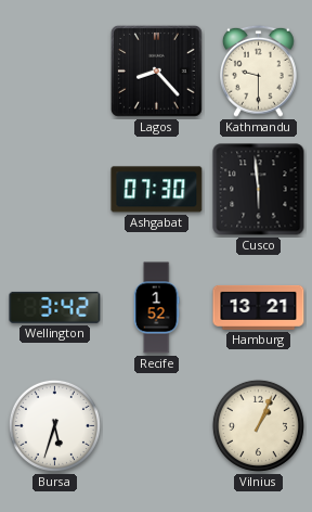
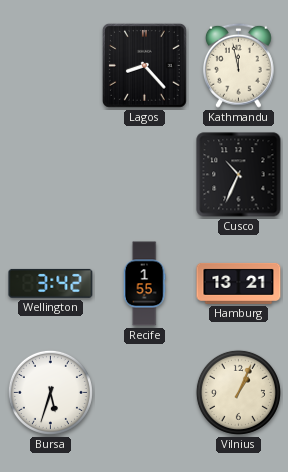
Kathmandu: 9:30 -> 11:58 (238, 65)
Ashgabat: 07:30 -> none (157, 190)
Cusco: 5:59 -> 10:34 (239, 175)
Recife: 1:52 -> 1:55 (144, 284)
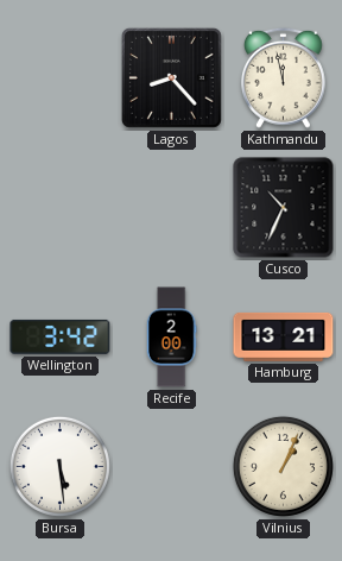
Recife: 1:55 -> 2:00 (171, 338)
Bursa: 5:33 -> 5:29 (59, 466)
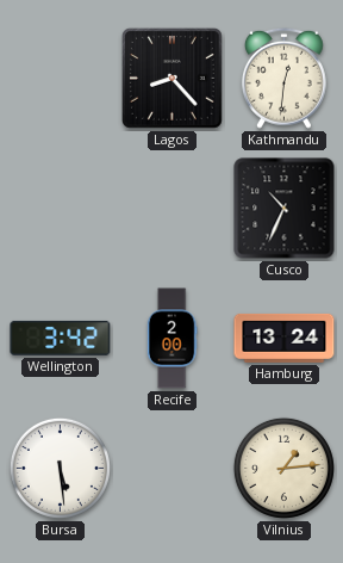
Kathmandu: 11:58 -> 12:31 (283, 78)
Hamburg: 13:21 -> 13:24 (285, 338)
Vilnius: 1:04 -> 1:14 (283, 468)
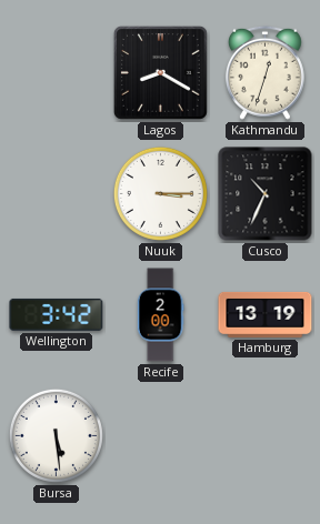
Lagos: 8:23 -> 8:20 (160, 72)
Kathmandu: 12:31 -> 12:33 (264, 72)
Nuuk: none -> 3:15 (160, 193)
Hamburg: 13:24 -> 13:19 (266, 314)
Vilnius: 1:14 -> none (283, 468)
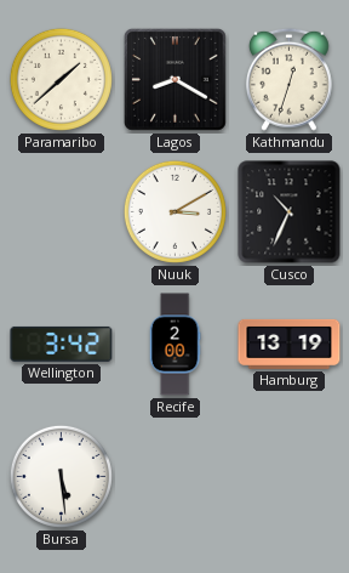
Paramaribo: none -> 1:38 (61, 79)
Nuuk: 3:15 -> 3:10 (174, 211)
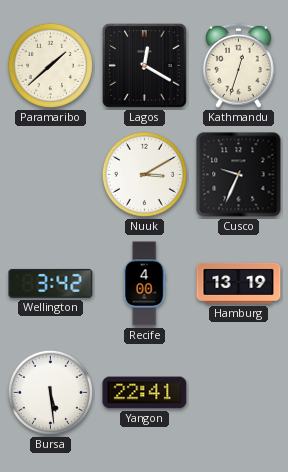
Lagos: 8:20 -> 12:20 (144, 65)
Cusco: 10:34 -> 9:34 (239, 175)
Recife: 2:00 -> 4:00 (144, 284)
Yangon: none -> 22:41 (145, 393)
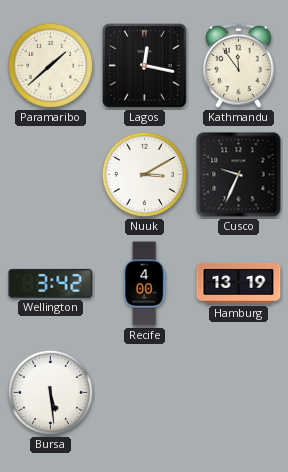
Lagos: 12:20 -> 12:17 (144, 65)
Kathmandu: 12:33 -> 11:54 (238, 65)
Yangon: 22:41 -> none (145, 393)
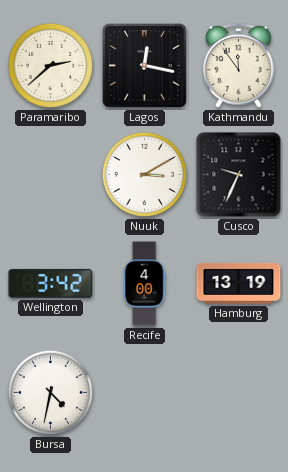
Paramaribo: 1:38 -> 2:38 (50, 65)
Bursa: 5:29 -> 4:32 (50, 392)
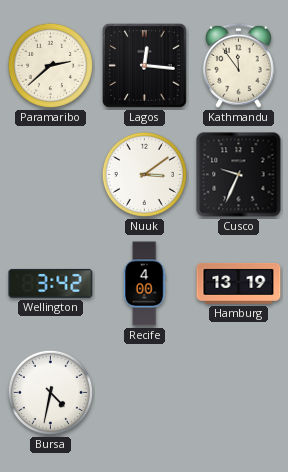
Lagos: 12:17 -> 12:16 (144, 65)
Nuuk: 3:10 -> 3:09 (144, 174)
